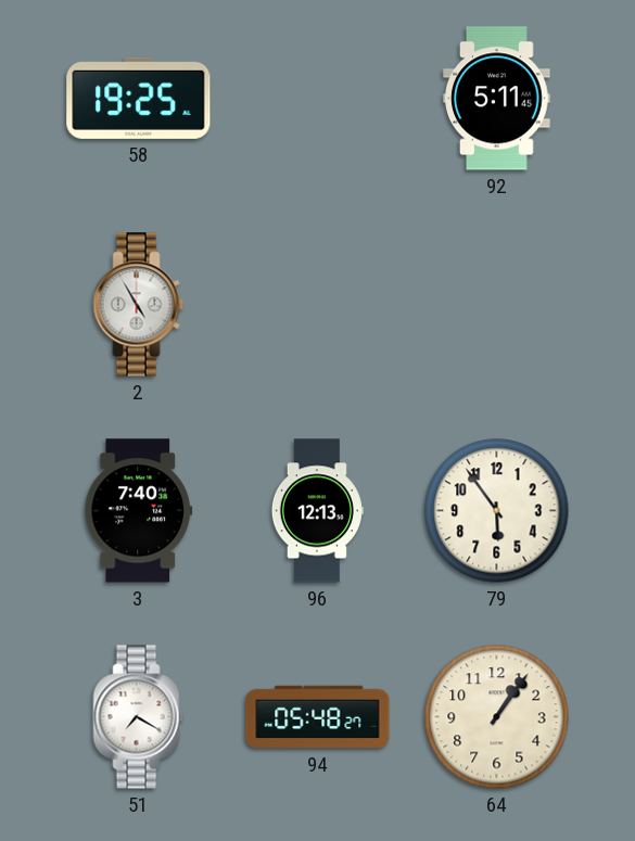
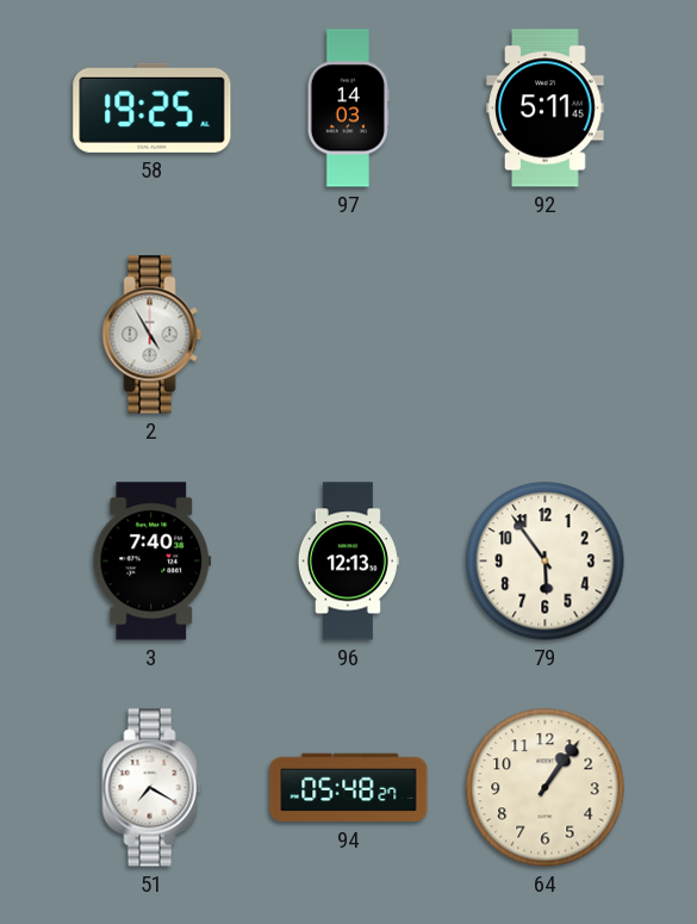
97: none -> 14:03 (348, 108)
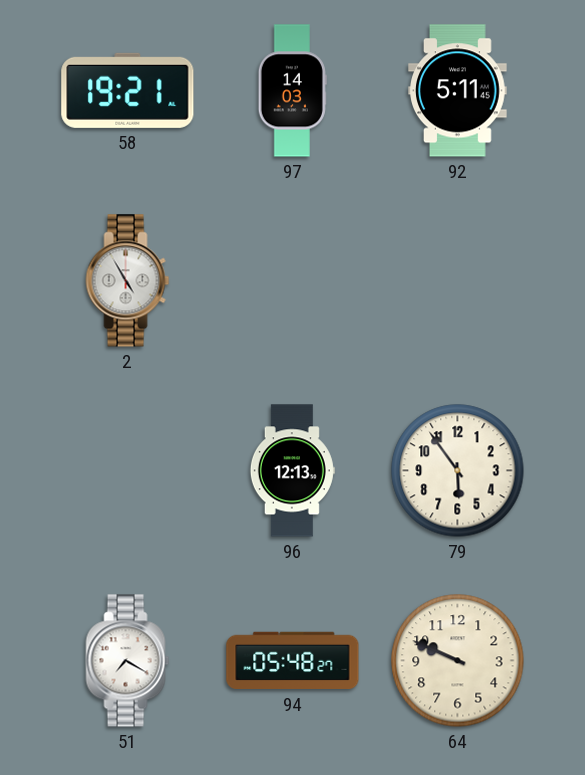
58: 19:25 -> 19:21 (128, 90)
3: 7:40 -> none (153, 562)
64: 1:06 -> 9:49 (458, 661)
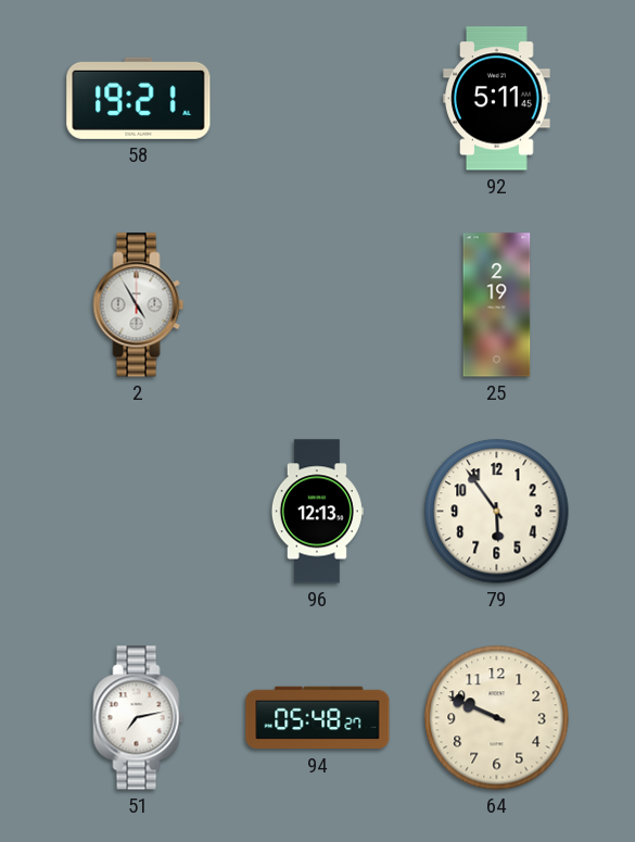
97: 14:03 -> none (292, 91)
25: none -> 2:19 (497, 305)
51: 7:20 -> 7:13 (139, 718)
